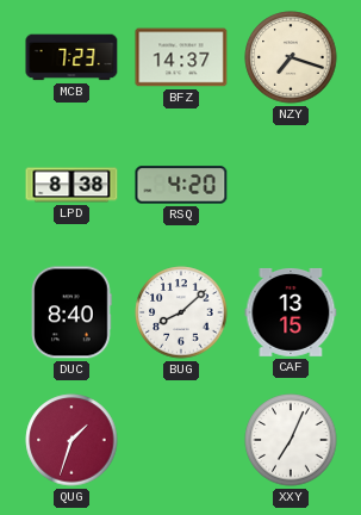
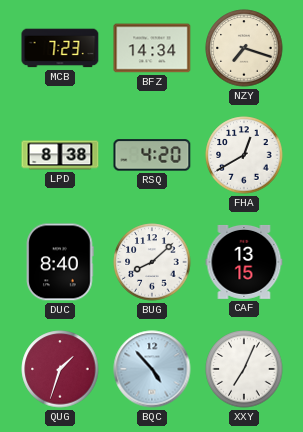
BFZ: 14:37 -> 14:34 (152, 48)
FHA: none -> 12:40 (244, 155)
BQC: none -> 4:53 (152, 369)
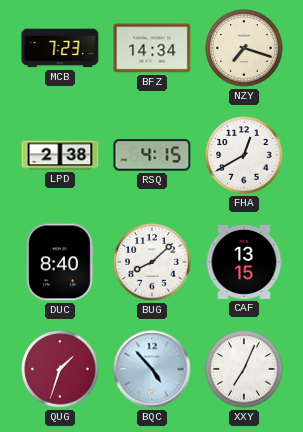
LPD: 8:38 -> 2:38 (60, 155)
RSQ: 4:20 -> 4:15 (152, 155)
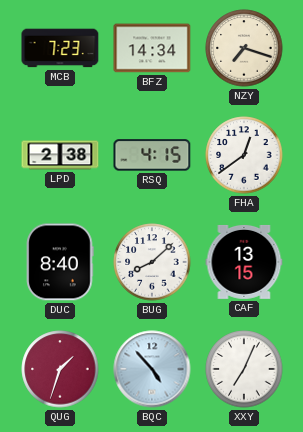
FHA: 12:40 -> 12:39 (244, 155)
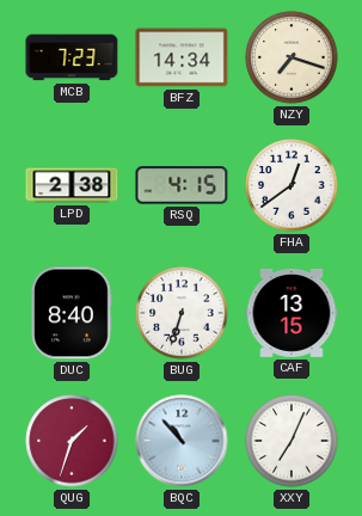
BUG: 8:08 -> 6:33 (182, 313)
BQC: 4:53 -> 10:53 (182, 441)
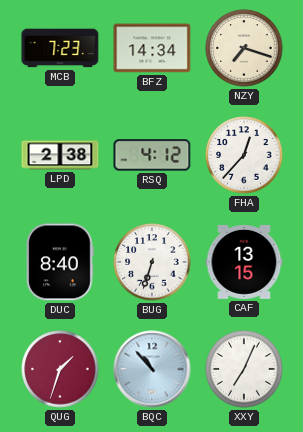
RSQ: 4:15 -> 4:12 (152, 155)
FHA: 12:39 -> 12:37 (244, 155)
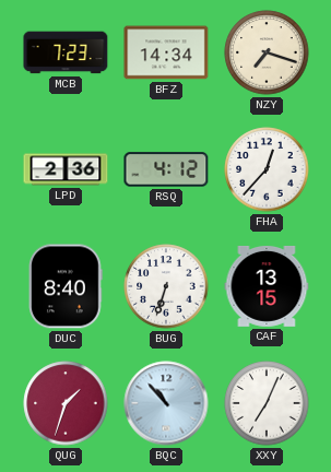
LPD: 2:38 -> 2:36 (66, 169)
